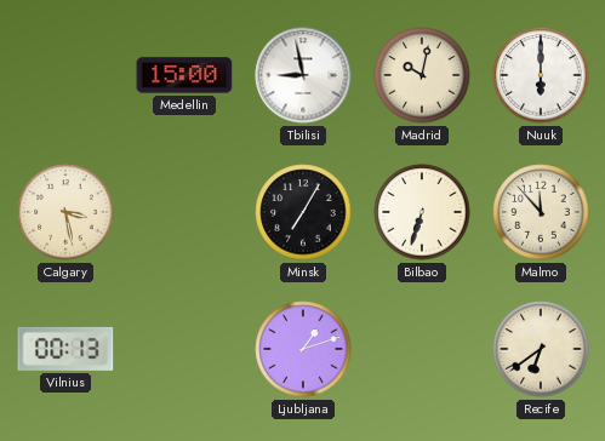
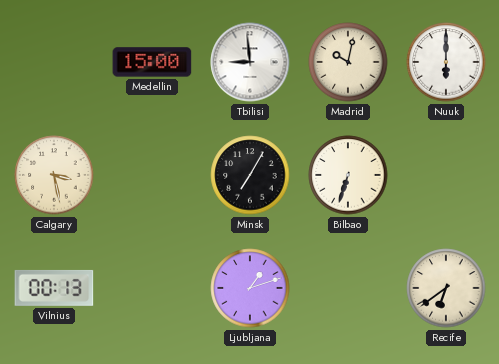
Tbilisi: 8:58 -> 8:59 (250, 62)
Malmo: 11:53 -> none (541, 212)
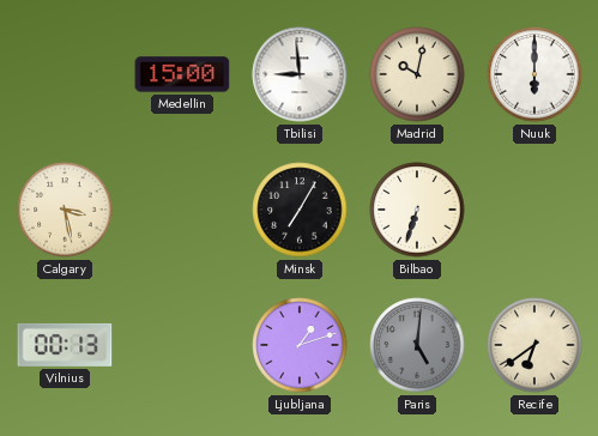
Paris: none -> 5:01 (417, 345)
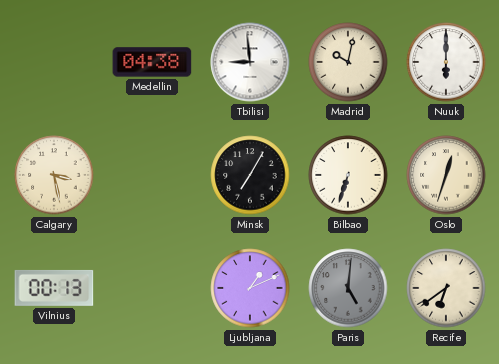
Medellin: 15:00 -> 04:38 (152, 62)
Oslo: none -> 12:33 (446, 175)
Ljubljana: 1:12 -> 1:11 (250, 288)
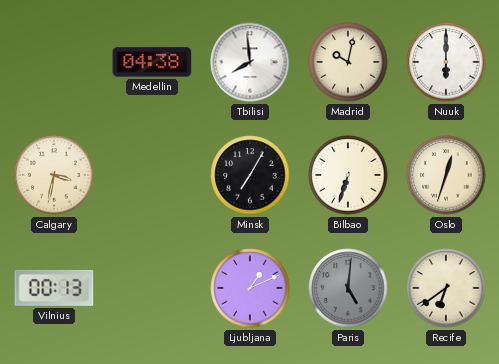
Tbilisi: 8:59 -> 7:59 (250, 62)
Calgary: 3:28 -> 3:32 (54, 175)
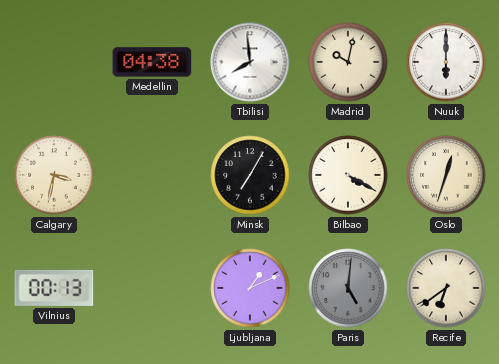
Bilbao: 6:33 -> 4:20 (348, 175)
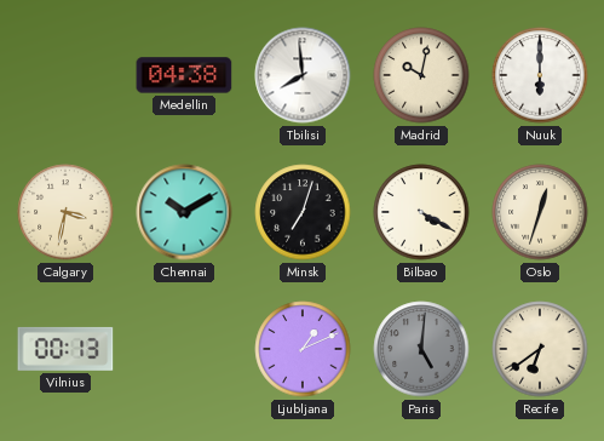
Chennai: none -> 10:10 (184, 212)
Minsk: 7:05 -> 7:03 (303, 212)
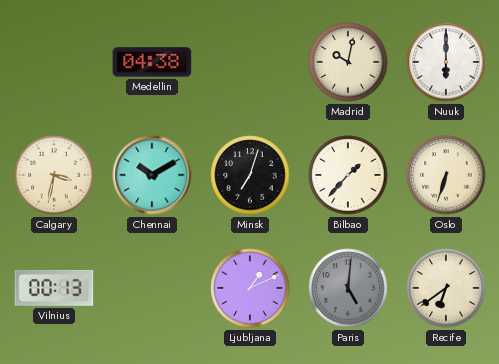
Tbilisi: 7:59 -> none (303, 75)
Bilbao: 4:20 -> 1:37 (348, 175)
Oslo: 12:33 -> 6:33 (446, 175)
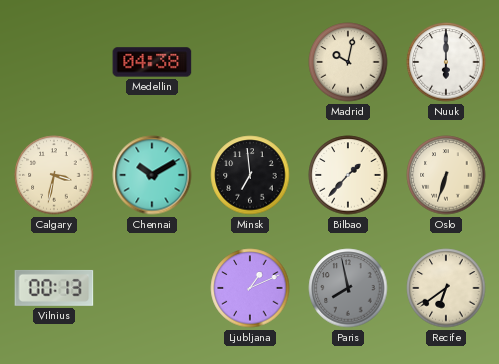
Minsk: 7:03 -> 6:59 (250, 175)
Paris: 5:01 -> 7:58 (348, 288)
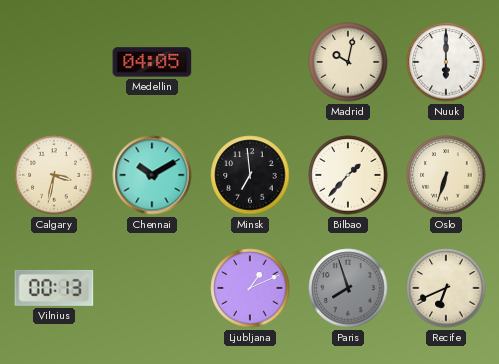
Medellin: 04:38 -> 04:05 (152, 62)
Paris: 7:58 -> 7:57 (348, 288)
Recife: 6:39 -> 6:41 (446, 288)
